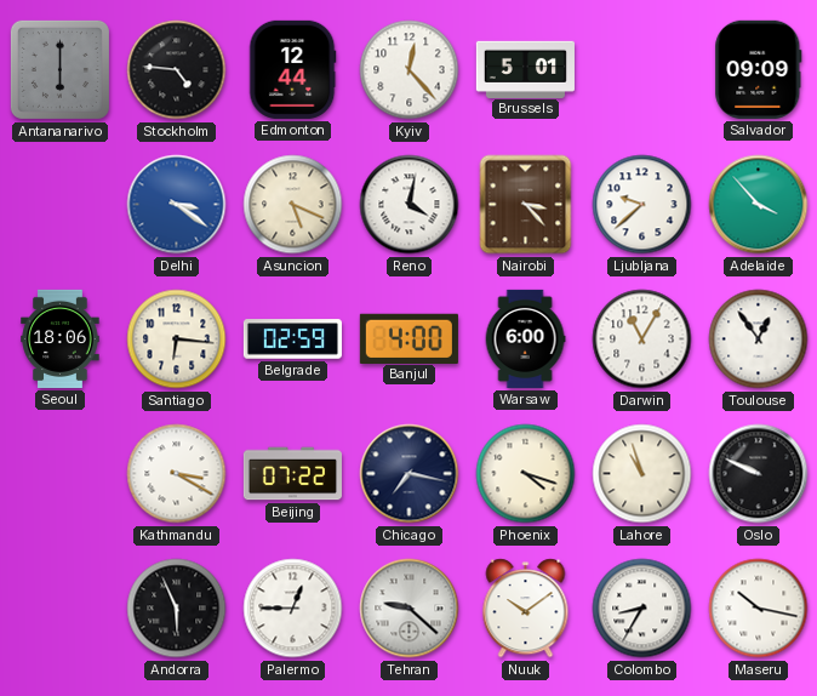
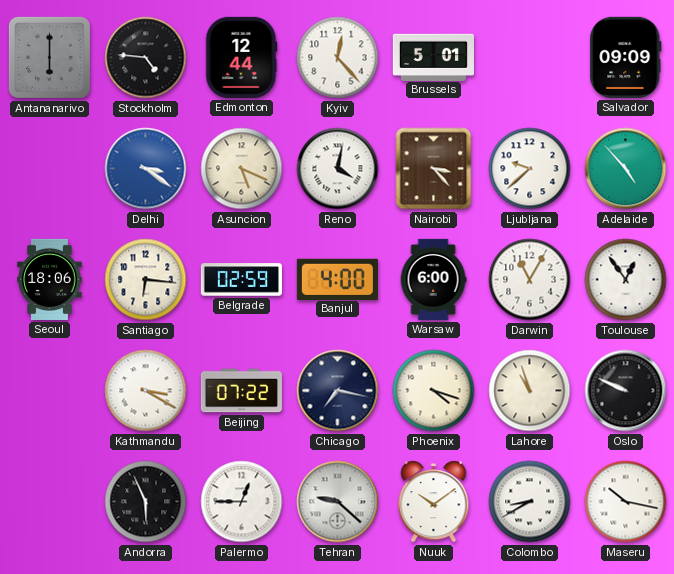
Adelaide: 3:53 -> 4:53 (626, 169)
Colombo: 8:35 -> 8:40 (530, 502)
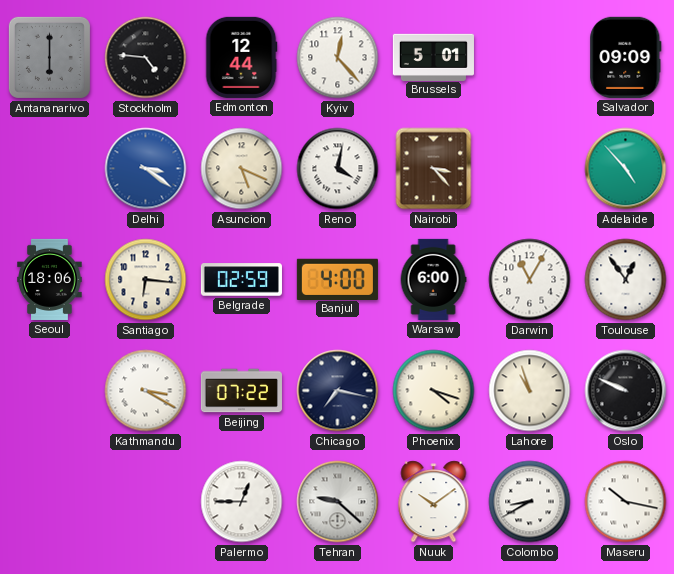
Ljubljana: 9:38 -> none (530, 169)
Andorra: 5:56 -> none (146, 502)
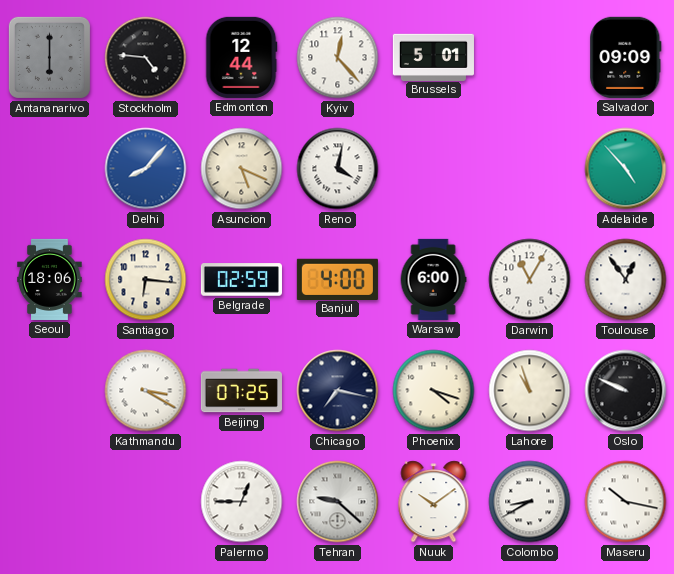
Delhi: 3:21 -> 8:07 (146, 169)
Nairobi: 3:23 -> none (434, 169)
Beijing: 07:22 -> 07:25 (241, 391)
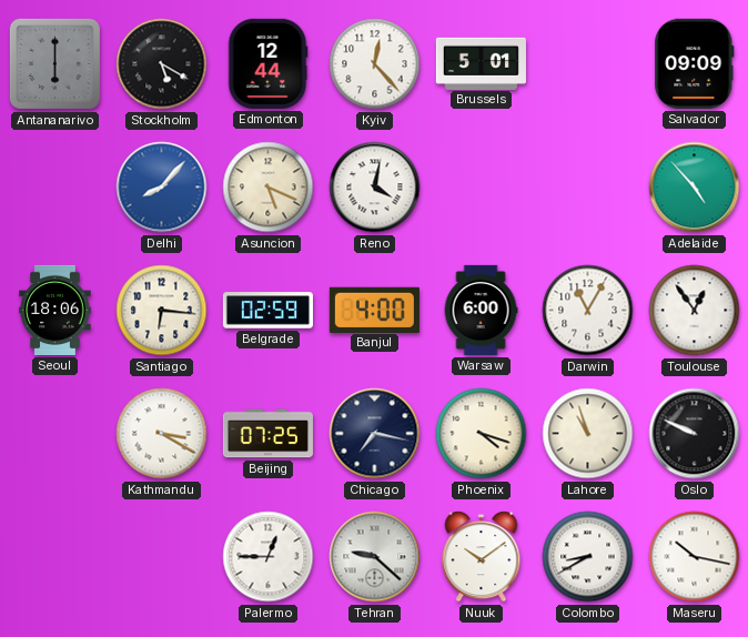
Stockholm: 4:46 -> 5:20 (162, 64)
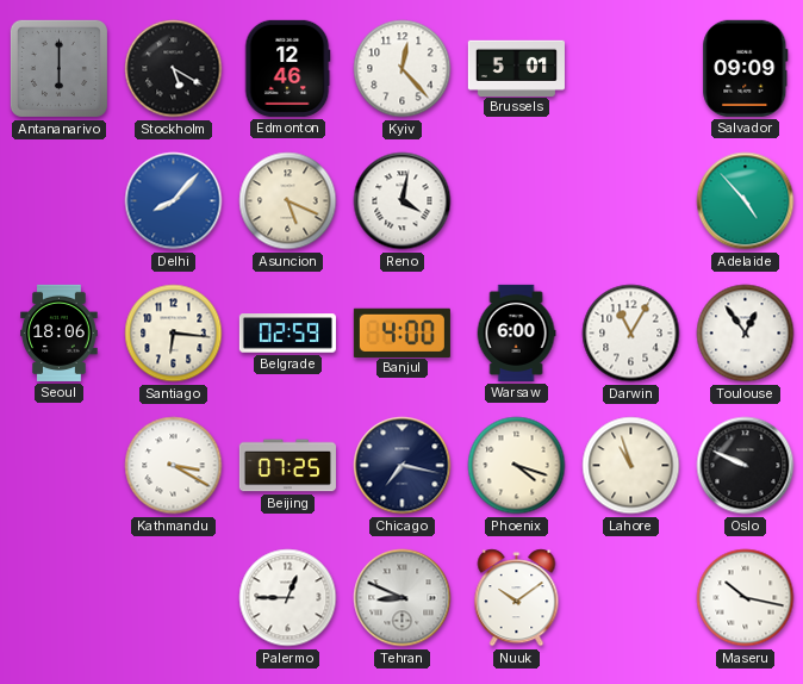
Edmonton: 12:44 -> 12:46 (287, 68)
Tehran: 9:22 -> 8:49 (403, 598)
Colombo: 8:40 -> none (588, 557)
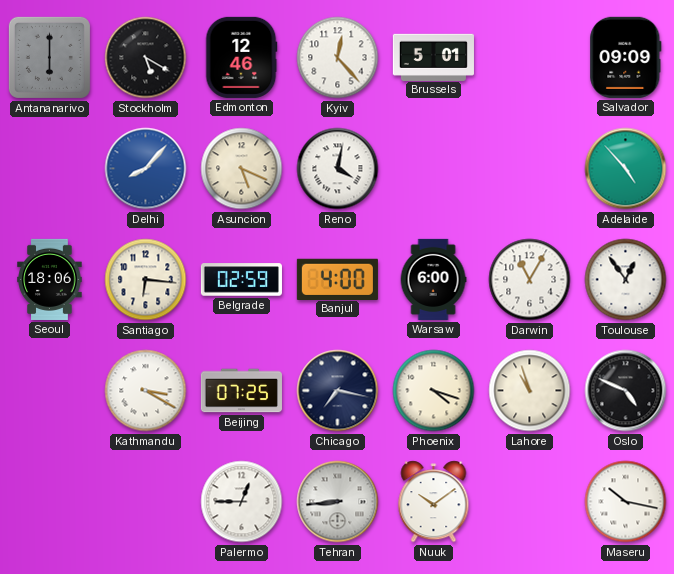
Oslo: 9:49 -> 4:49 (626, 391)
Tehran: 8:49 -> 8:44 (338, 502)
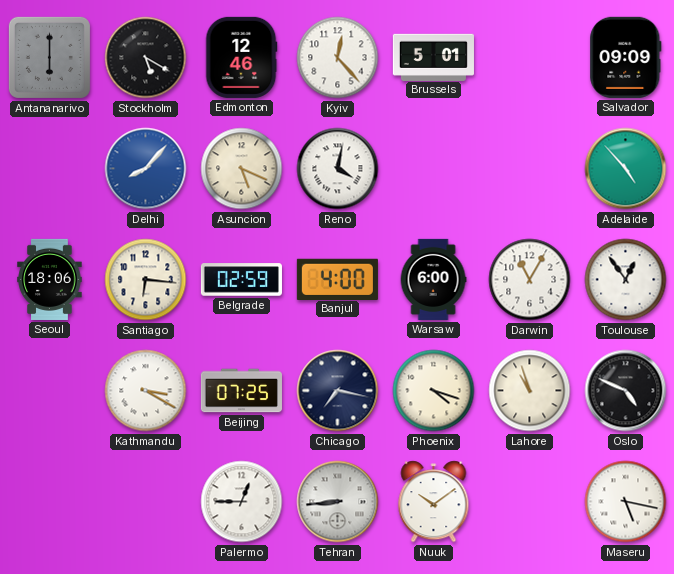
Maseru: 10:17 -> 5:17 (626, 502)
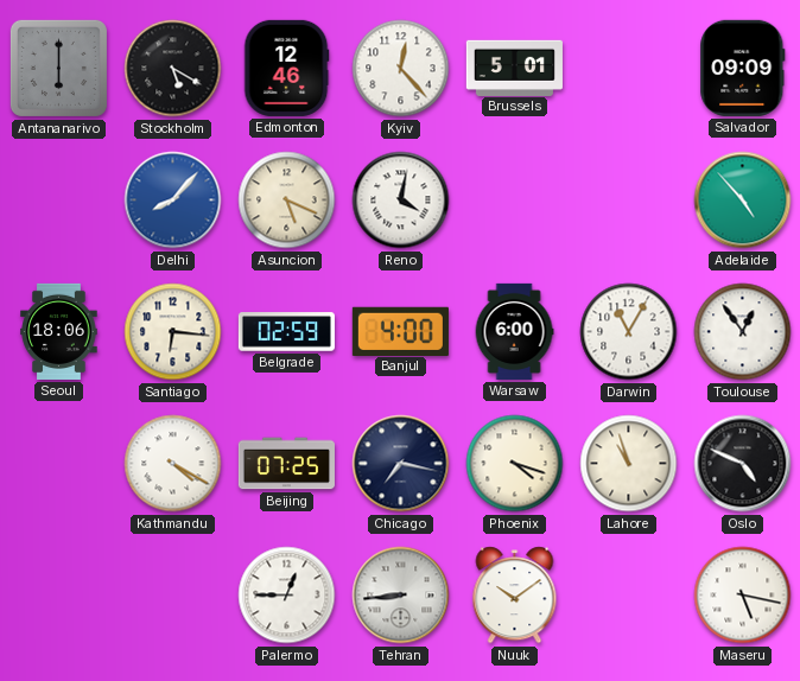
Kathmandu: 3:20 -> 4:20 (173, 464)
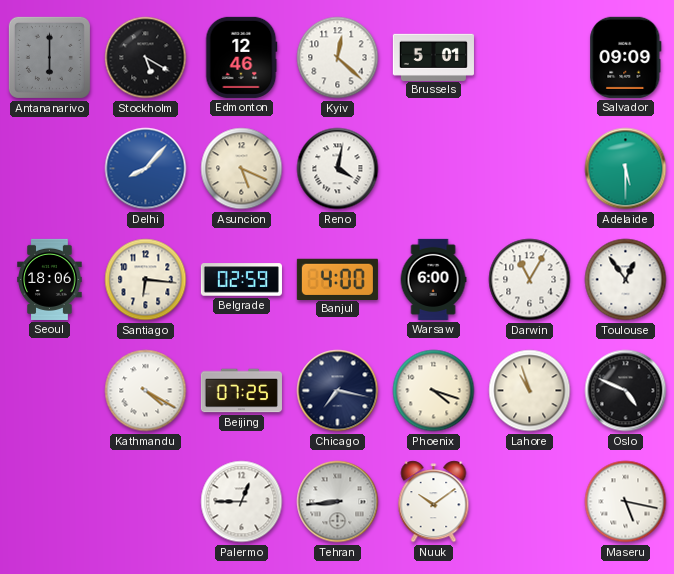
Kyiv: 12:23 -> 12:22 (338, 58)
Adelaide: 4:53 -> 5:30 (626, 169)
